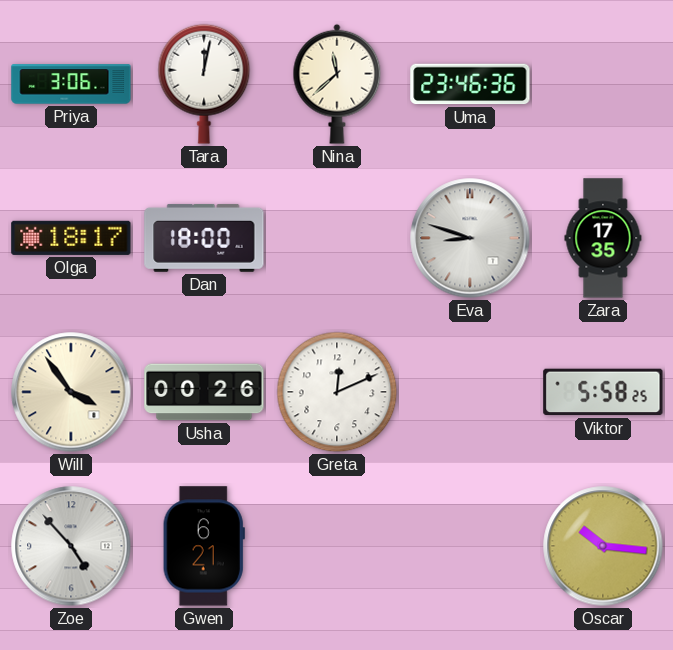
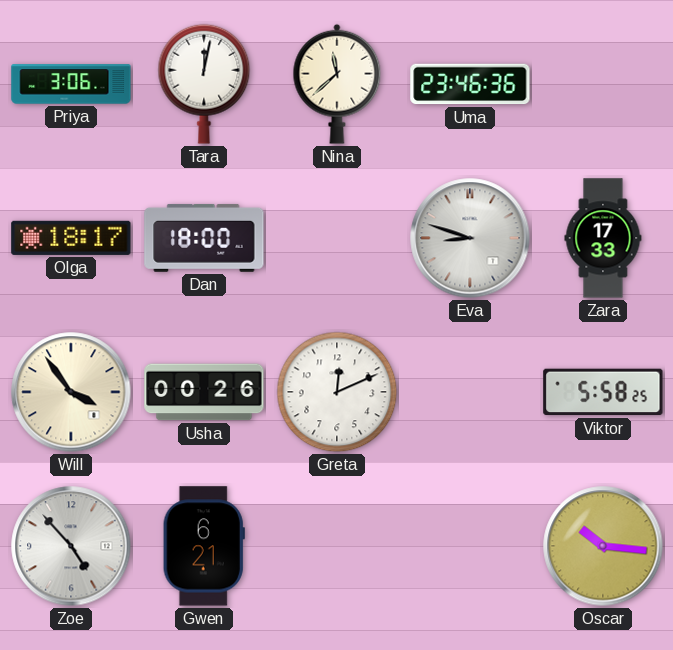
Zara: 17:35 -> 17:33 (603, 238)
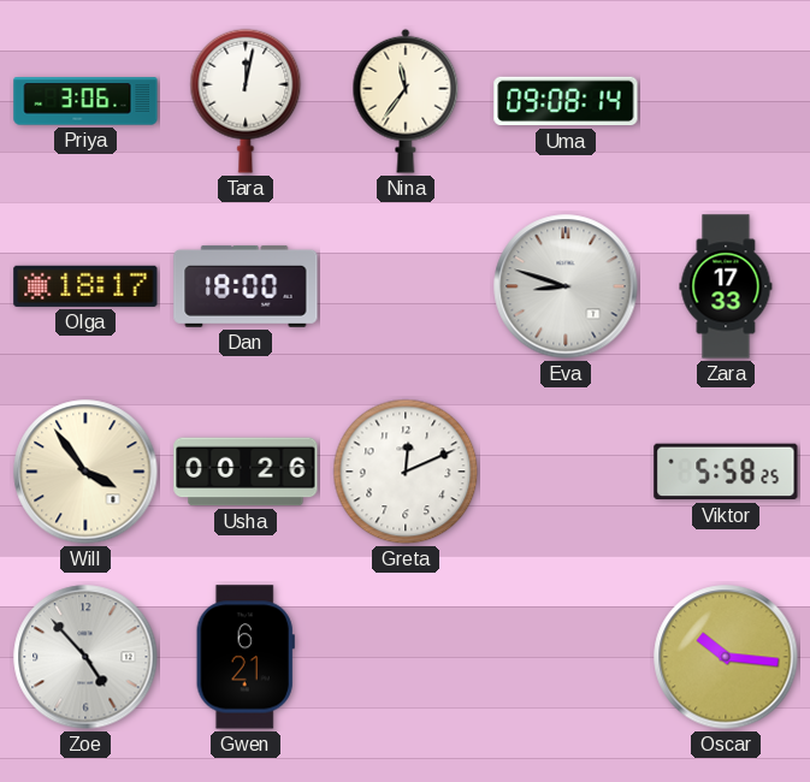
Nina: 11:38 -> 11:36 (406, 101)
Uma: 23:46 -> 09:08 (566, 101)
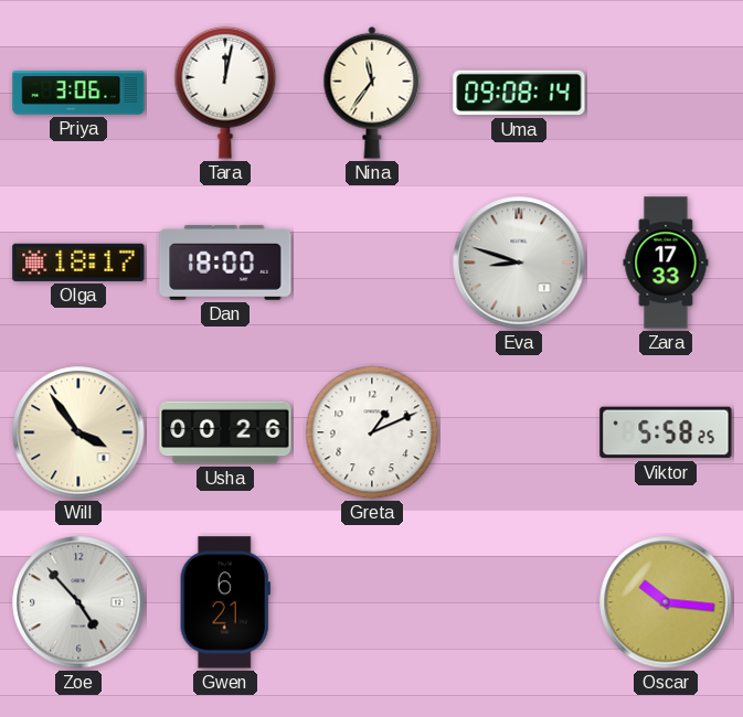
Greta: 12:11 -> 1:11 (372, 432)
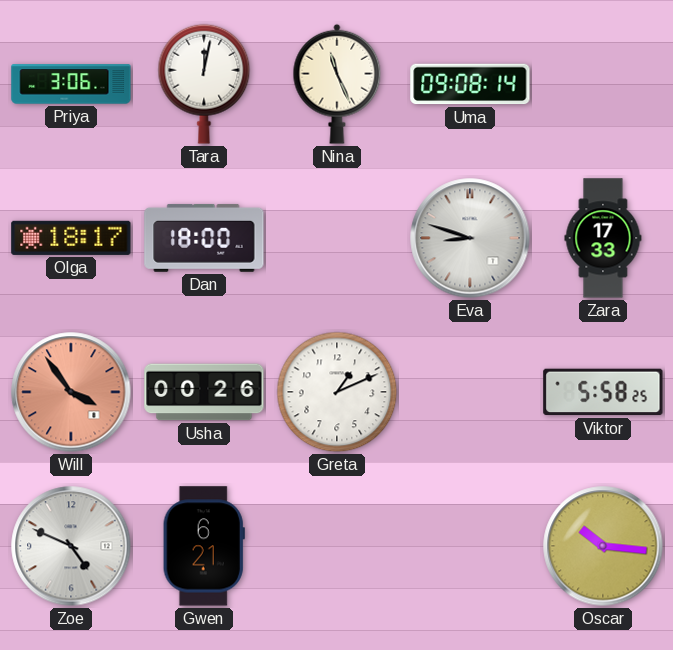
Nina: 11:36 -> 11:26 (337, 84)
Will dial: cream -> salmon (71, 392)
Zoe: 4:53 -> 4:49 (71, 546)
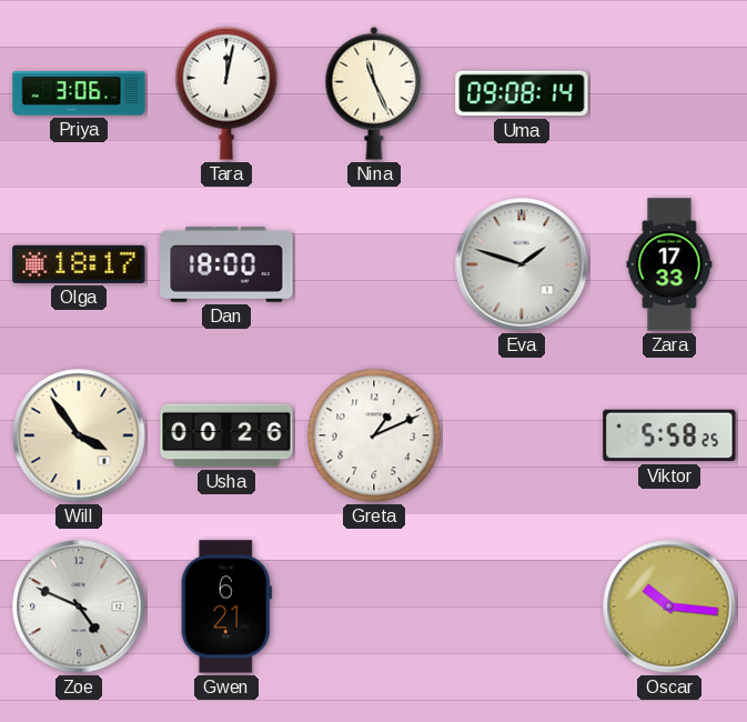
Eva: 8:48 -> 1:48 (522, 264)
Will dial: salmon -> cream (79, 435)
